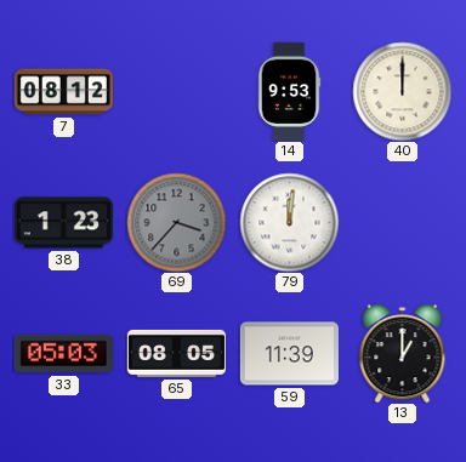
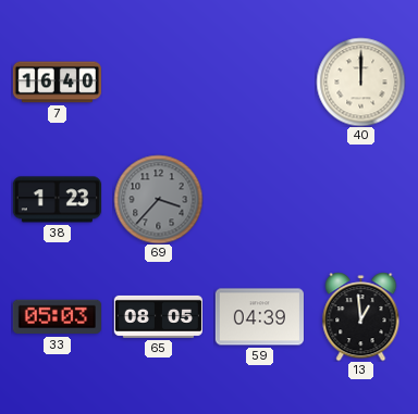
7: 08:12 -> 16:40 (57, 83)
14: 9:53 -> none (289, 91)
79: 12:01 -> none (289, 222)
59: 11:39 -> 04:39 (259, 317)
13: 1:00 -> 12:59 (361, 316)
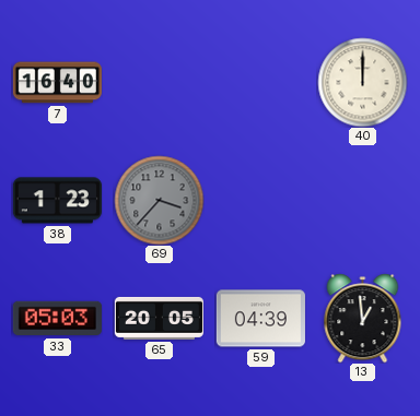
65: 08:05 -> 20:05 (159, 318)
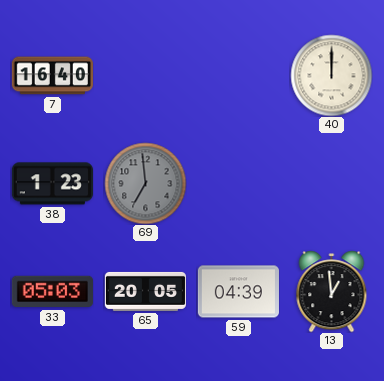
69: 3:37 -> 6:59 (145, 183)
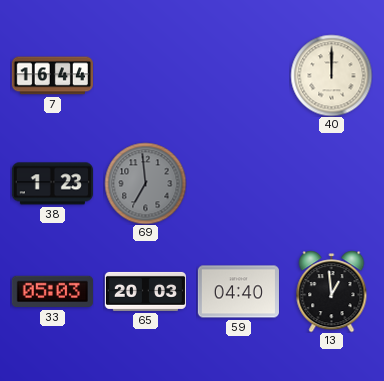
7: 16:40 -> 16:44 (52, 76)
65: 20:05 -> 20:03 (145, 291)
59: 04:39 -> 04:40 (238, 292)
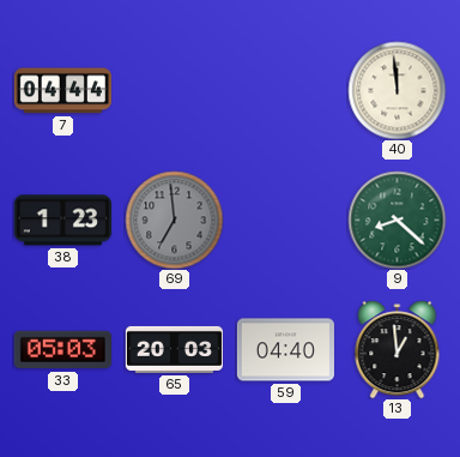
7: 16:44 -> 04:44 (62, 91)
40: 12:00 -> 11:59 (397, 90)
9: none -> 8:22 (397, 220)
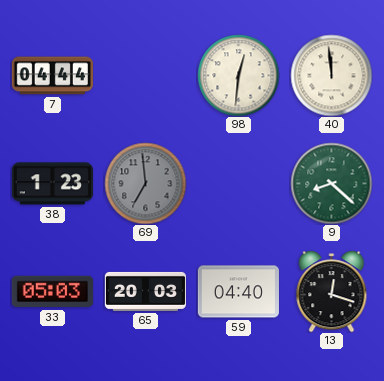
98: none -> 12:31 (238, 75)
13: 12:59 -> 12:18 (332, 291)
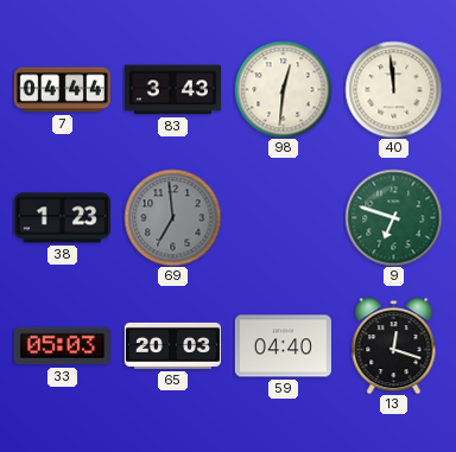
83: none -> 3:43 (172, 90)
9: 8:22 -> 6:48 (393, 217)
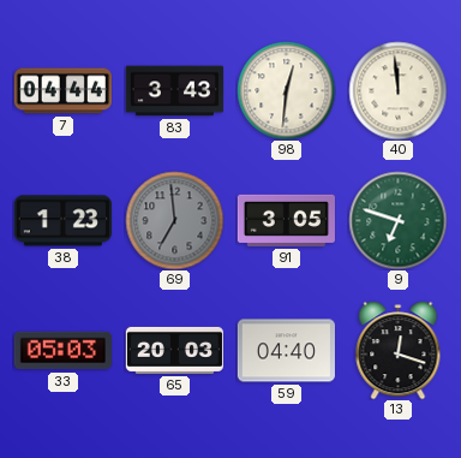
91: none -> 3:05 (286, 220)
